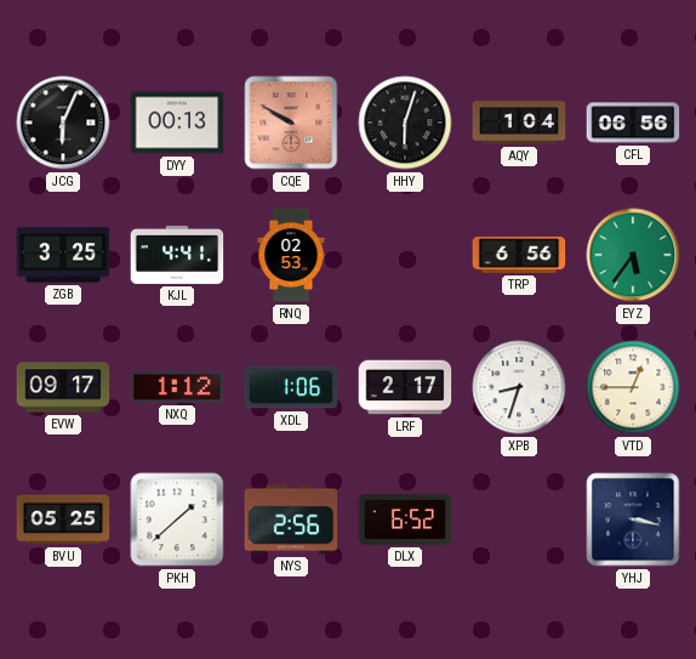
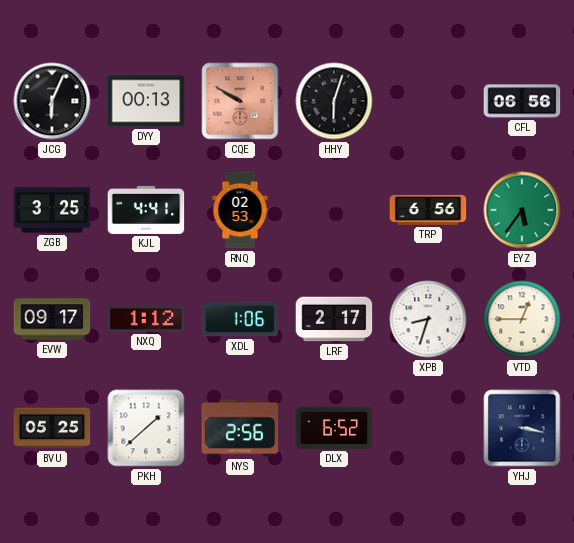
AQY: 1:04 -> none (519, 123)
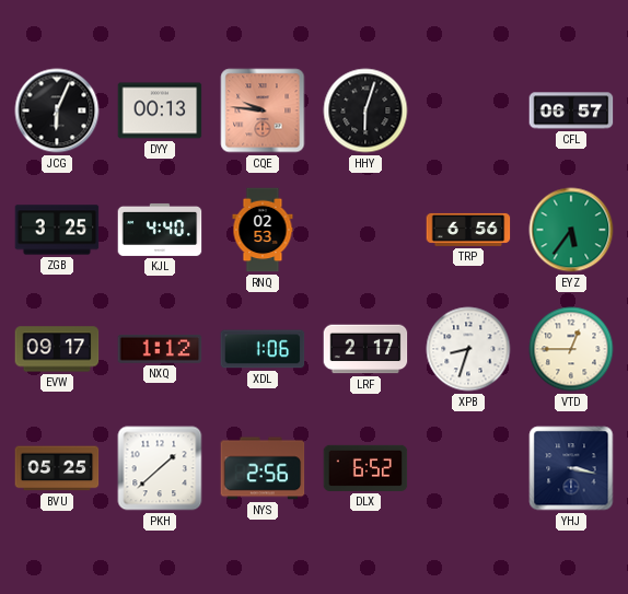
CQE: 9:50 -> 9:46 (263, 110)
CFL: 06:56 -> 06:57 (571, 110)
KJL: 4:41 -> 4:40 (160, 230)
